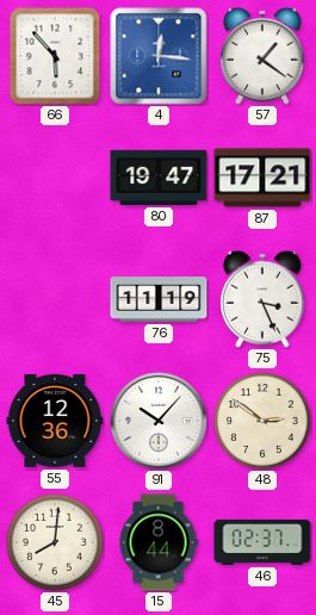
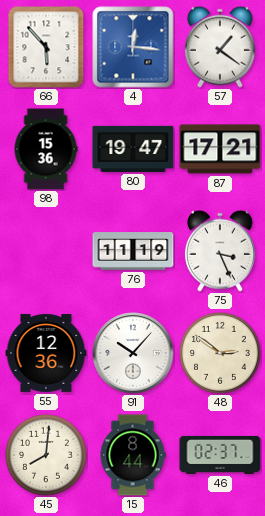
98: none -> 15:36 (46, 149)
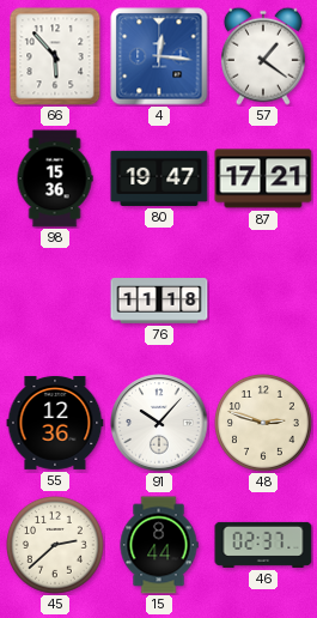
76: 11:19 -> 11:18 (159, 301)
75: 3:26 -> none (220, 251)
48: 2:51 -> 2:48 (264, 424)
45: 8:01 -> 2:38 (56, 546)
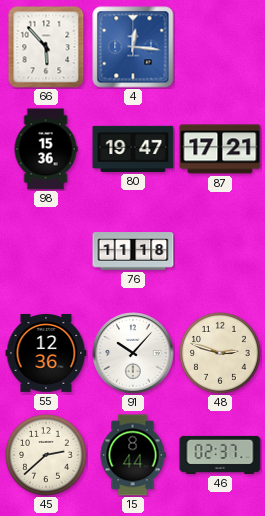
57: 1:21 -> none (263, 56)
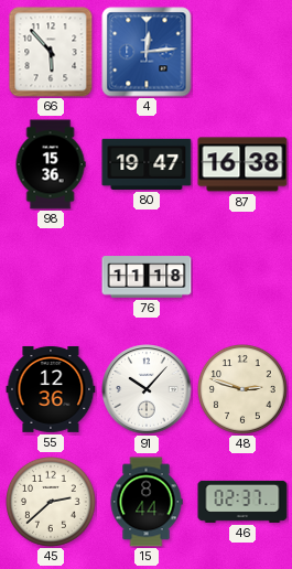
4: 12:16 -> 12:14 (147, 52)
87: 17:21 -> 16:38 (242, 164)
